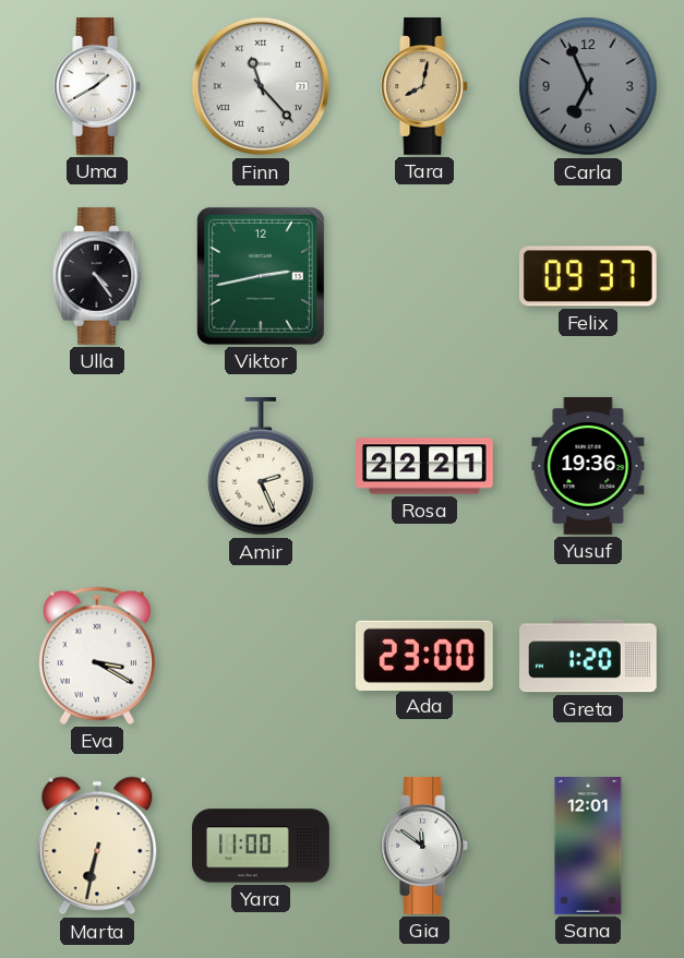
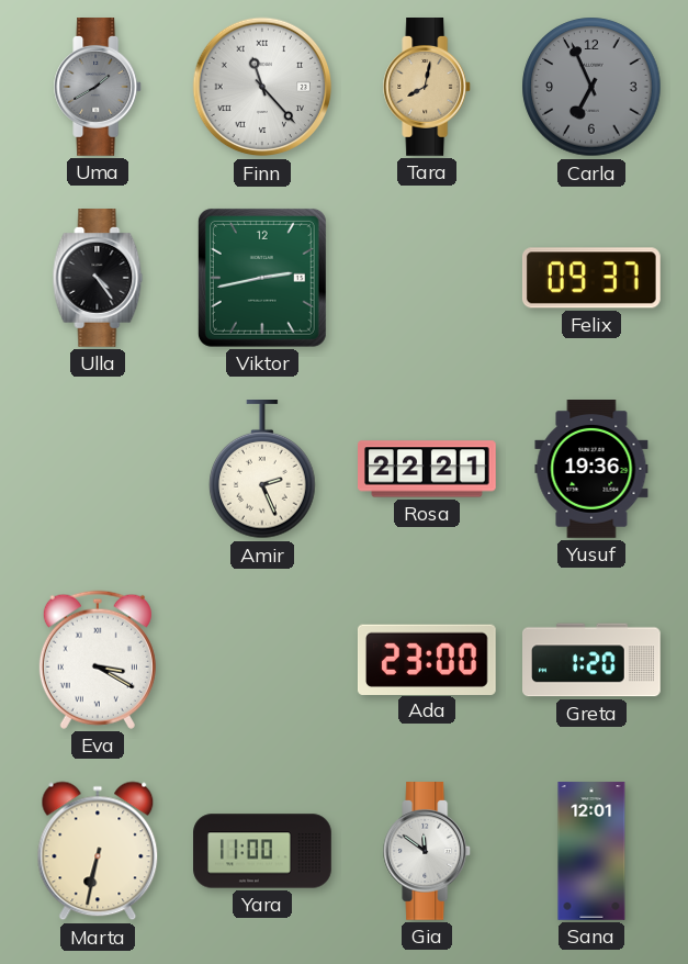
Uma dial: white -> grey (99, 88)
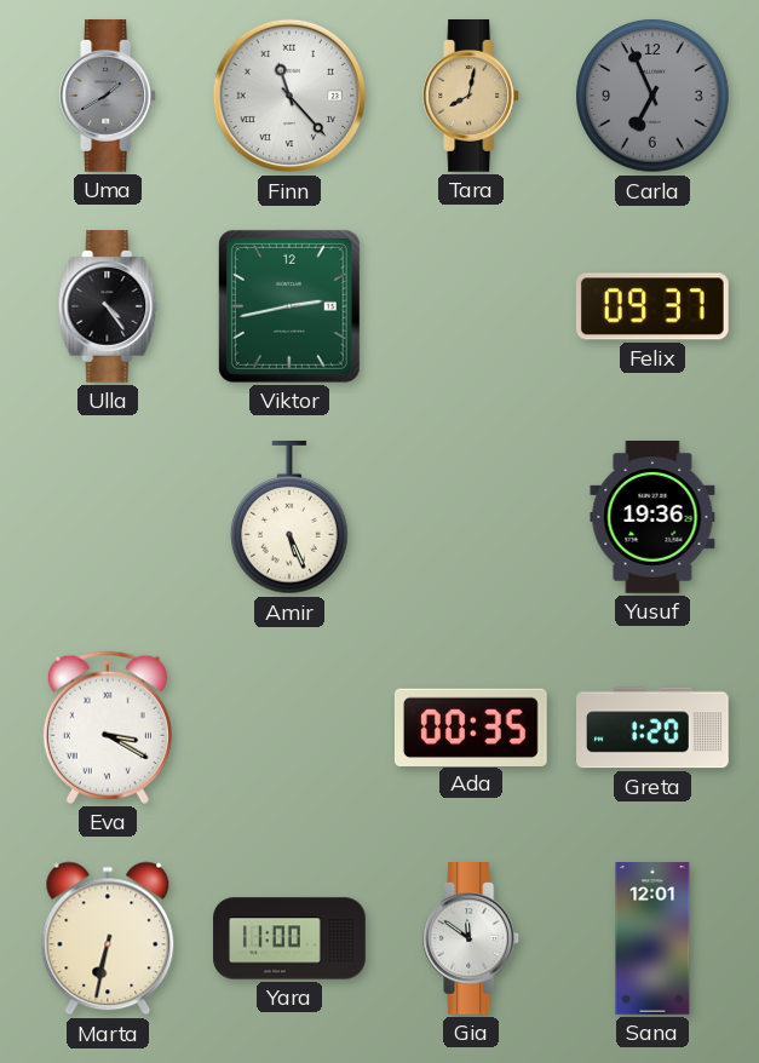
Amir: 2:26 -> 5:26 (289, 518)
Rosa: 22:21 -> none (428, 469)
Ada: 23:00 -> 00:35 (471, 726)
